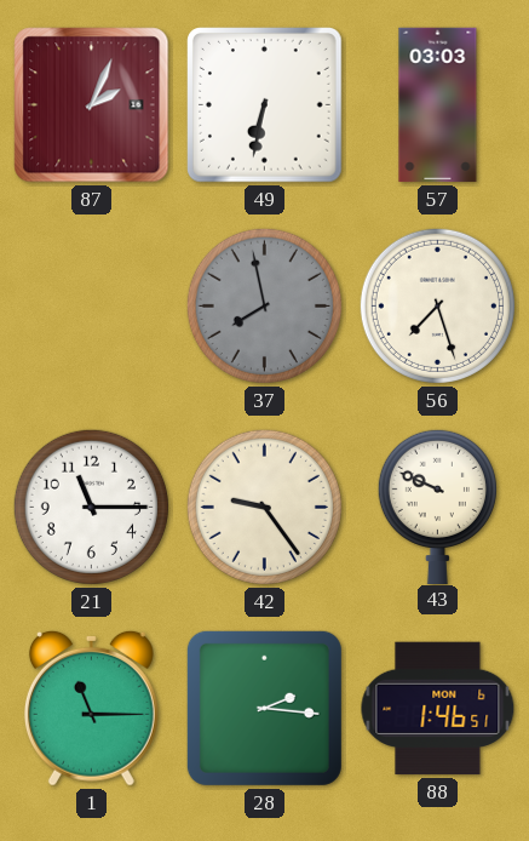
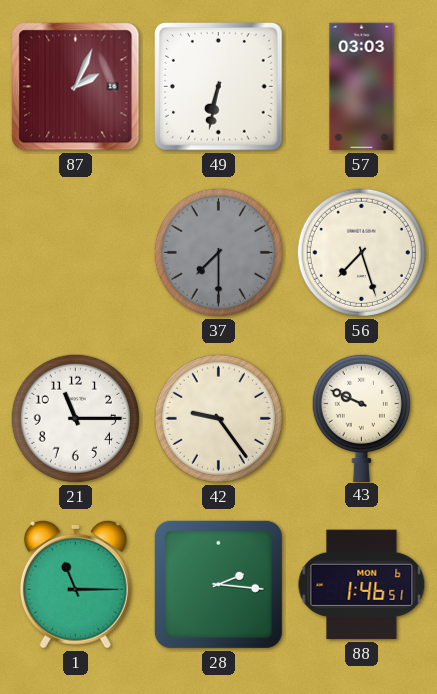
37: 7:58 -> 7:30 (218, 252)
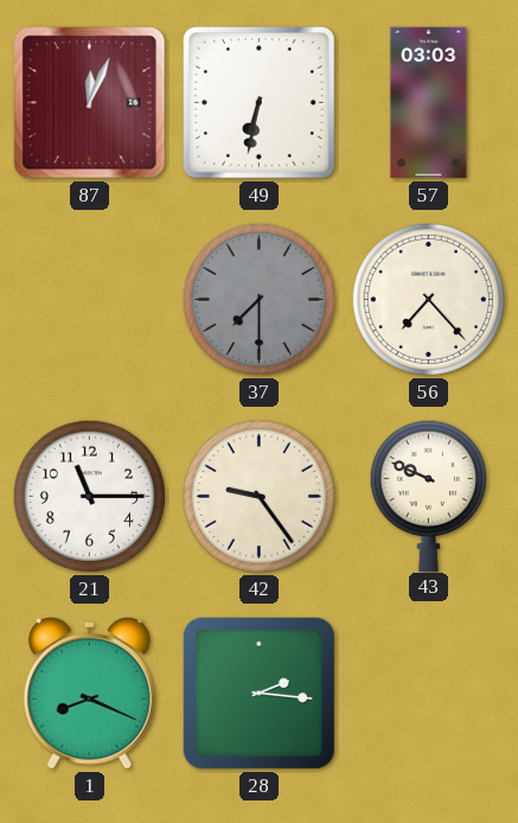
87: 2:04 -> 12:04 (90, 103)
56: 7:27 -> 7:23 (428, 299)
1: 11:15 -> 8:19 (89, 693)
88: 1:46 -> none (362, 585)
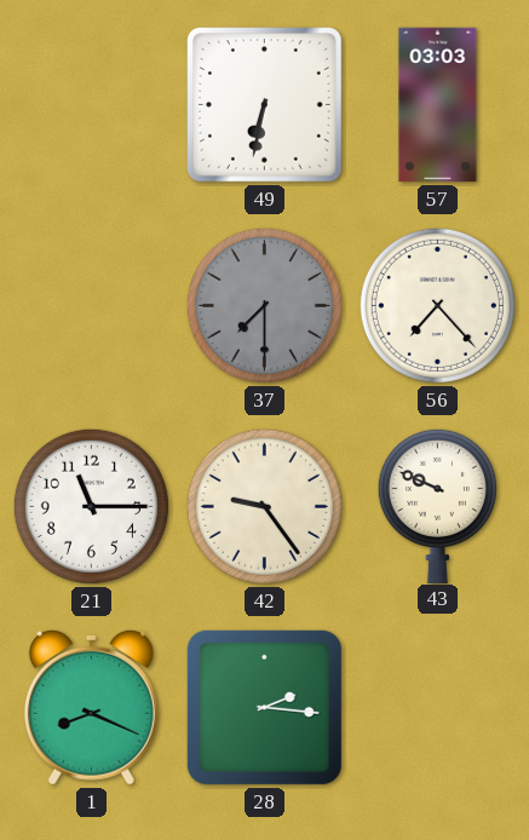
87: 12:04 -> none (90, 103)
